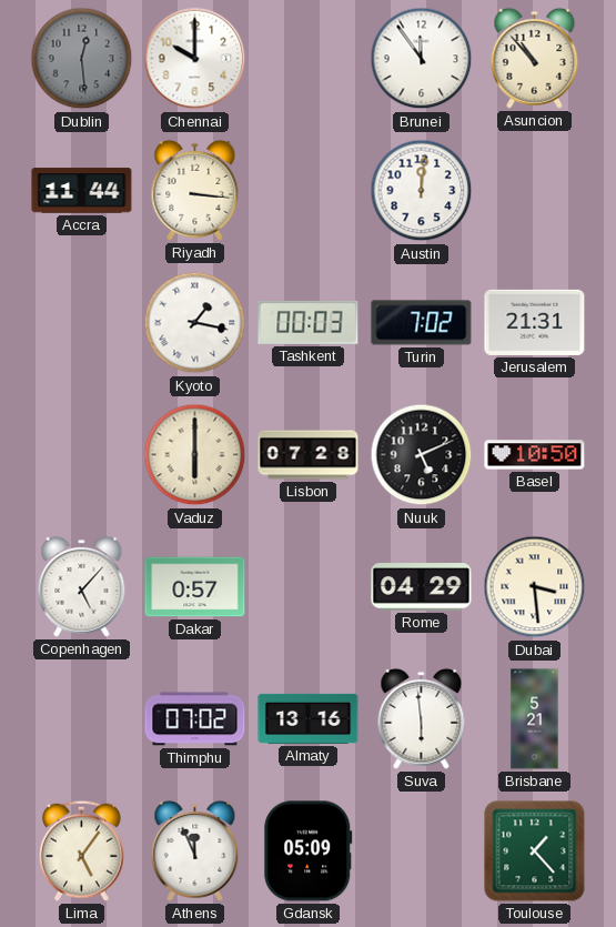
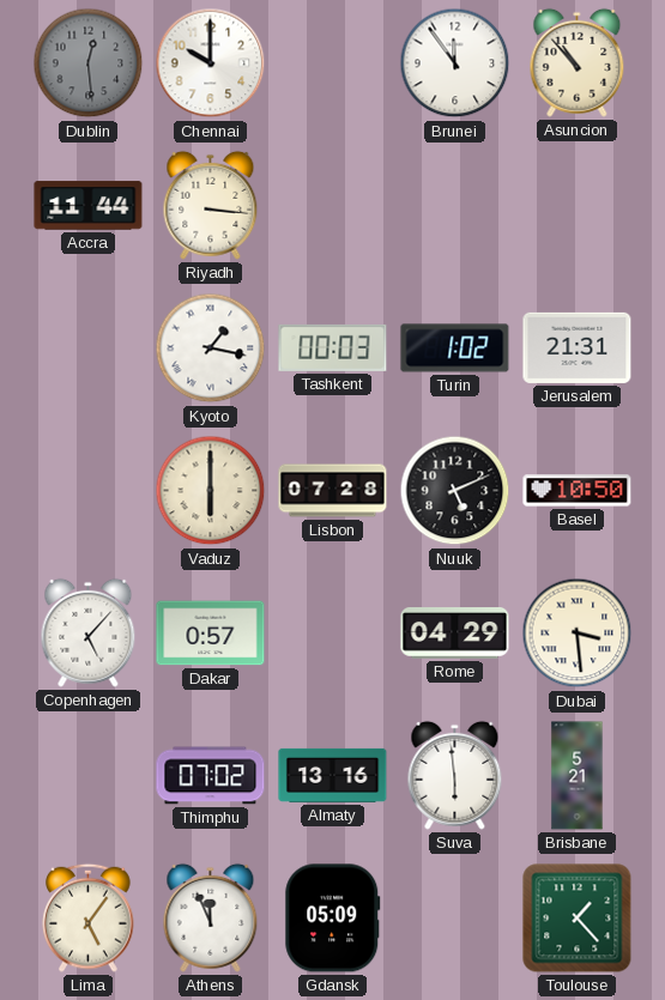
Austin: 12:01 -> none (422, 191)
Turin: 7:02 -> 1:02 (455, 349)
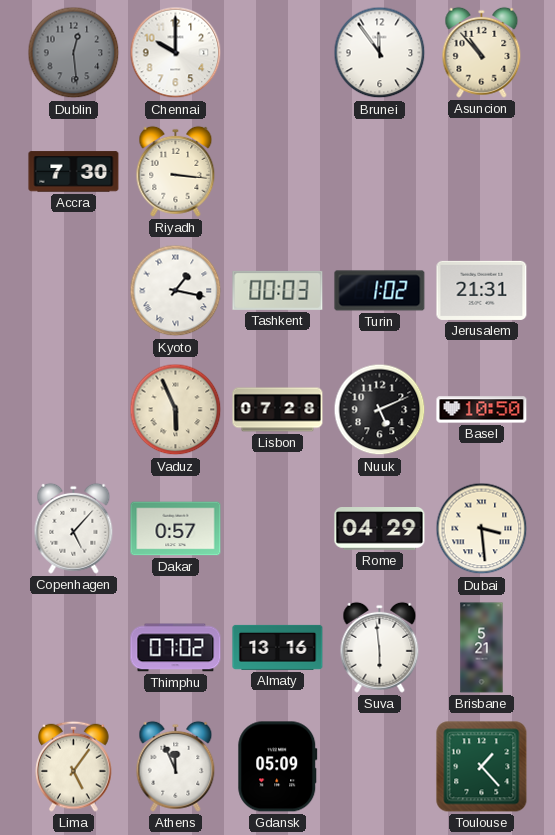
Accra: 11:44 -> 7:30 (74, 172)
Vaduz: 6:00 -> 5:56 (176, 410)
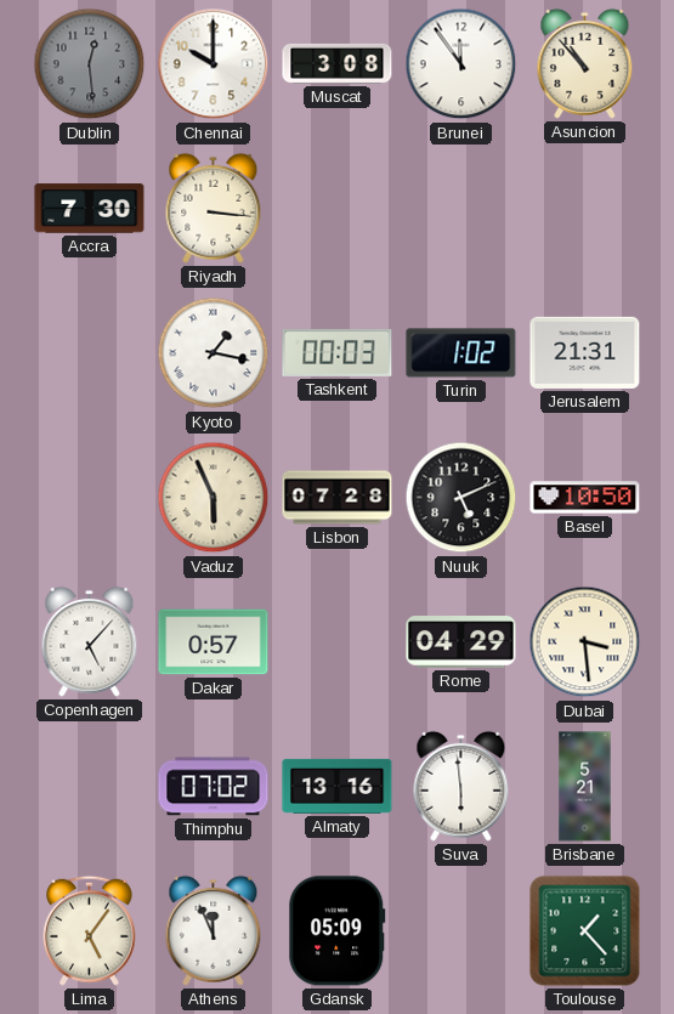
Muscat: none -> 3:08 (338, 63)
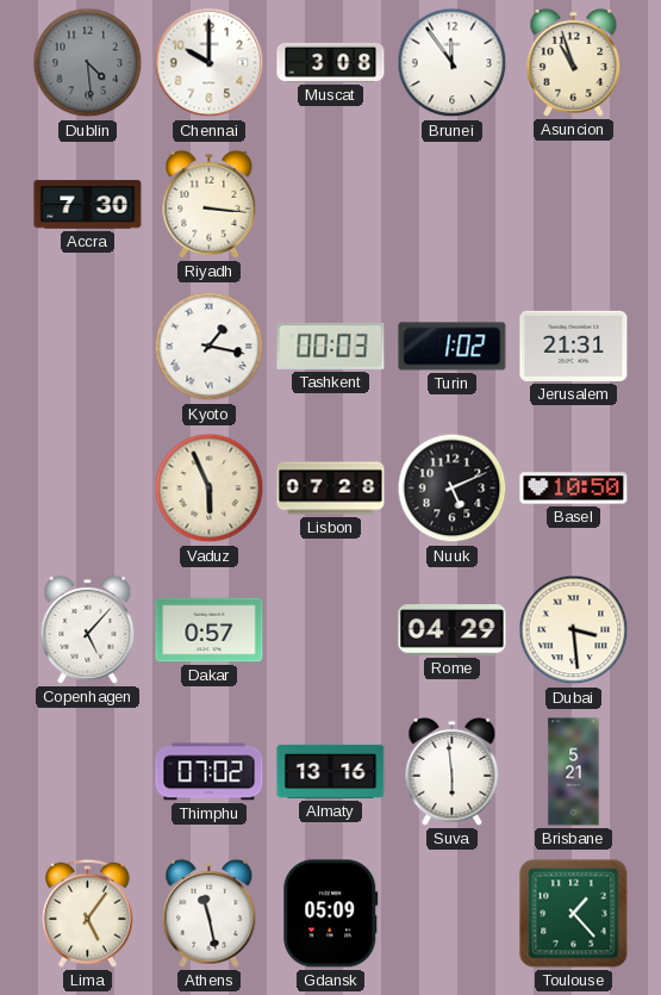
Dublin: 12:29 -> 4:29 (88, 63)
Asuncion: 10:53 -> 10:57 (574, 62)
Athens: 11:56 -> 11:28 (210, 913)
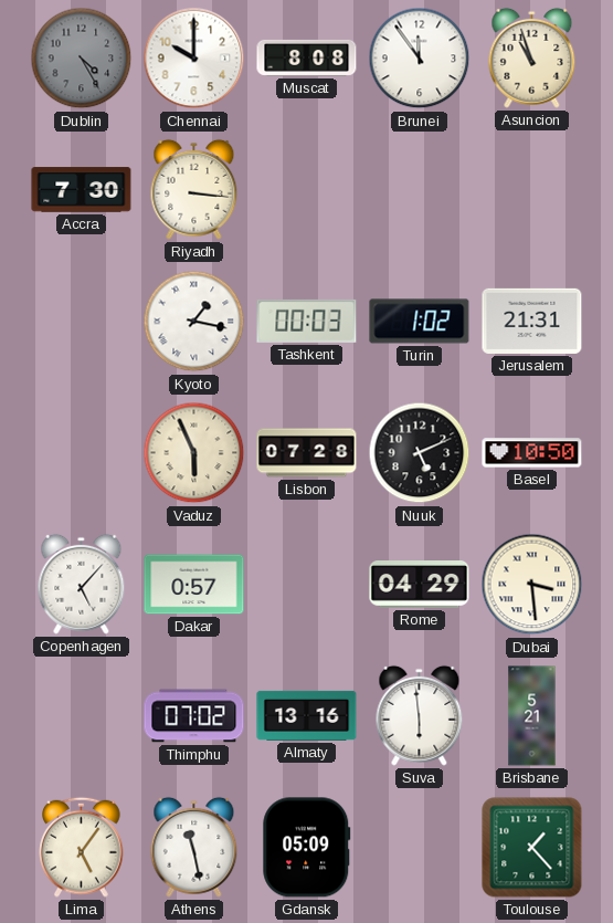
Dublin: 4:29 -> 4:25 (82, 59)
Muscat: 3:08 -> 8:08 (307, 57)
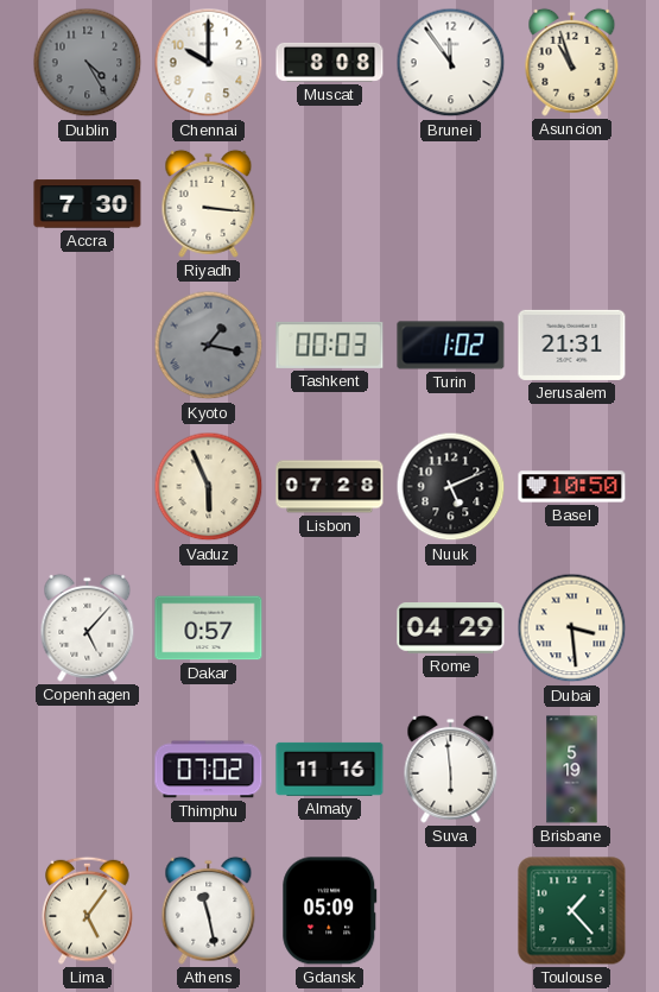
Kyoto dial: white -> grey (209, 346)
Almaty: 13:16 -> 11:16 (330, 769)
Brisbane: 5:21 -> 5:19 (572, 770)
